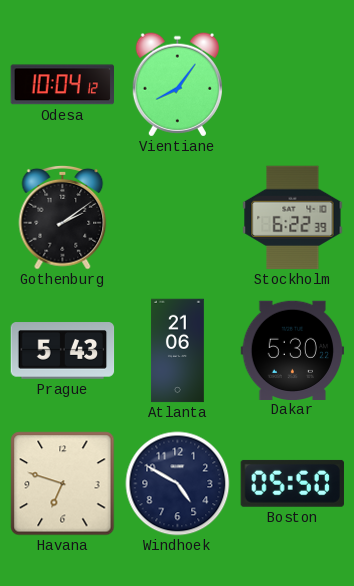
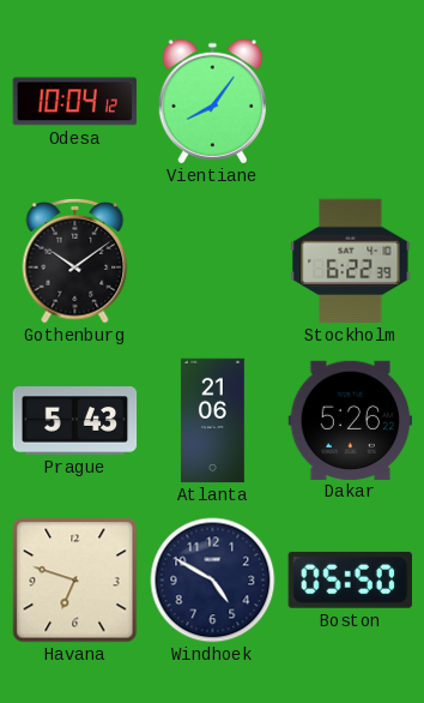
Gothenburg: 2:09 -> 10:09 (75, 260)
Dakar: 5:30 -> 5:26 (351, 420)
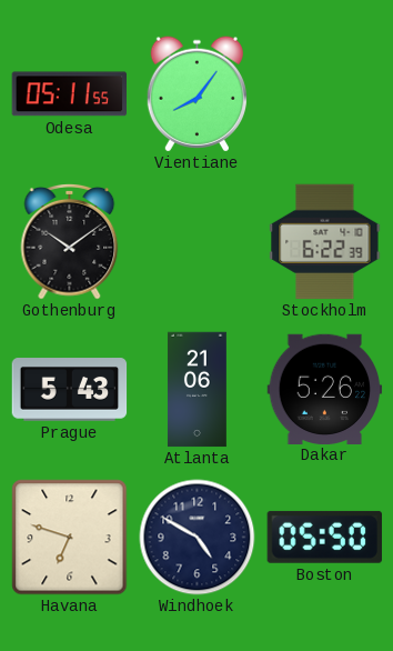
Odesa: 10:04 -> 05:11 (69, 94)
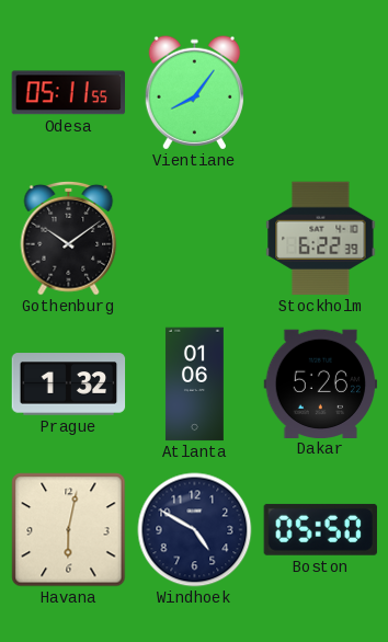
Prague: 5:43 -> 1:32 (69, 385)
Atlanta: 21:06 -> 01:06 (194, 385)
Havana: 6:48 -> 6:02 (69, 530)
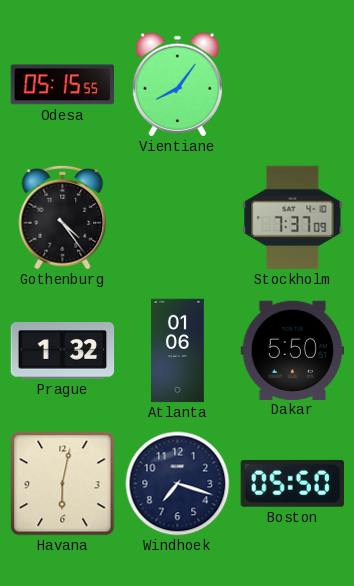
Odesa: 05:11 -> 05:15 (62, 85)
Gothenburg: 10:09 -> 4:24 (63, 217)
Stockholm: 6:22 -> 7:37 (293, 218)
Dakar: 5:26 -> 5:50 (293, 350)
Windhoek: 4:50 -> 7:18 (178, 484)
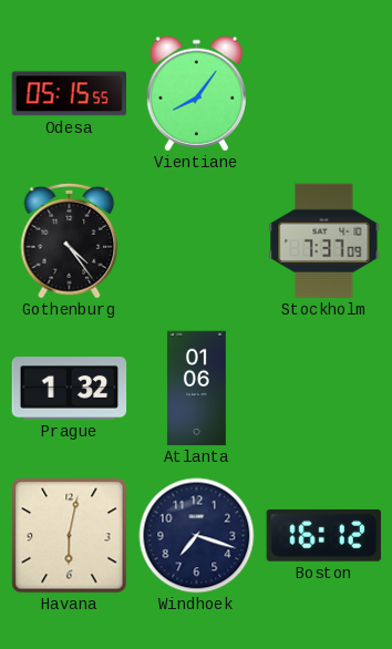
Dakar: 5:50 -> none (293, 350)
Boston: 05:50 -> 16:12 (323, 535)
